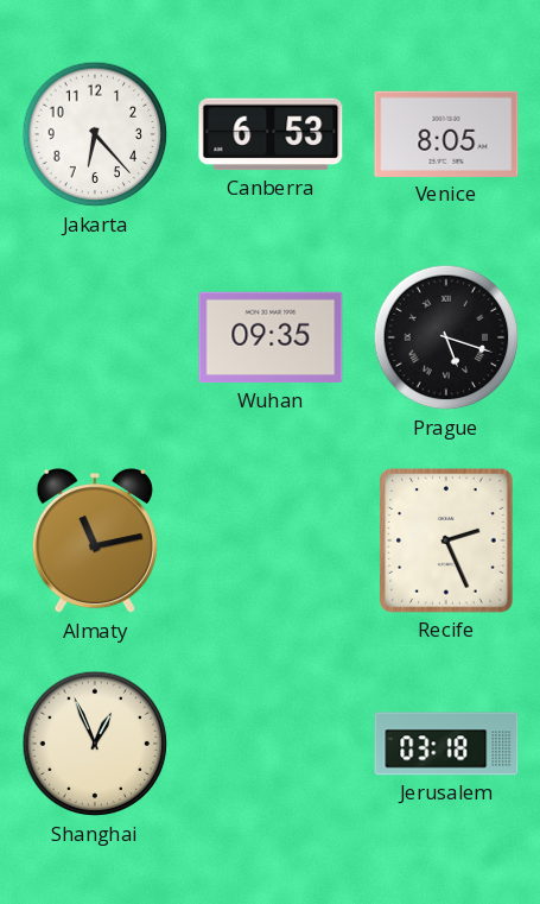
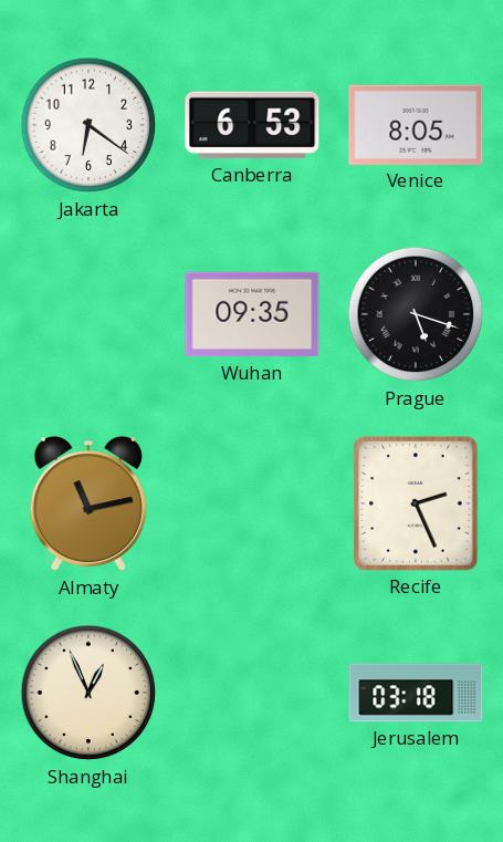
Jakarta: 6:23 -> 6:21 (88, 125)
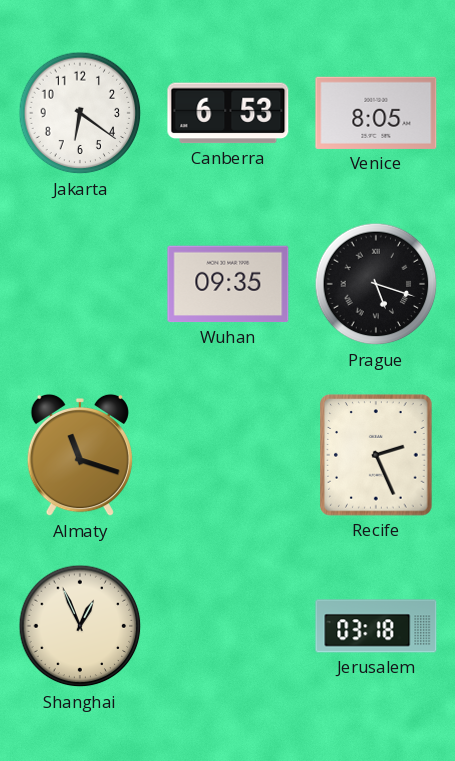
Almaty: 11:13 -> 11:18 (80, 455)
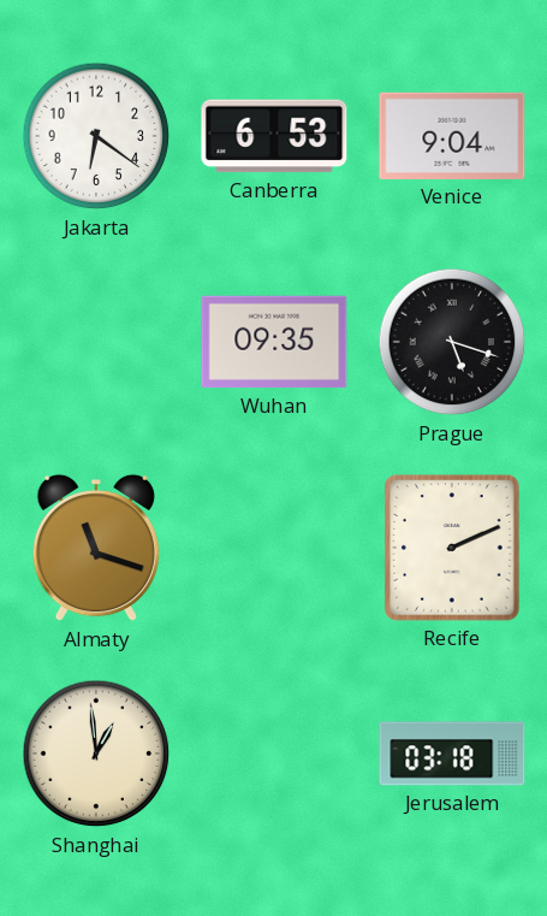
Venice: 8:05 -> 9:04 (452, 136)
Recife: 2:26 -> 2:11 (452, 548)
Shanghai: 12:56 -> 12:59 (96, 754)
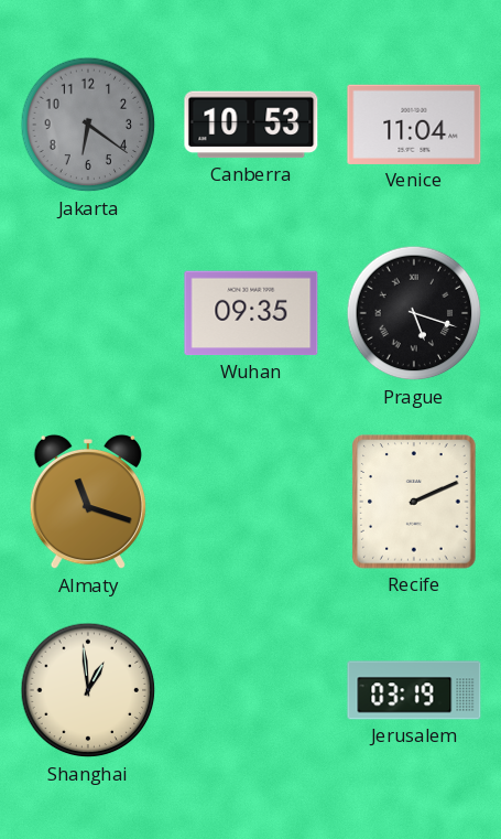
Jakarta dial: white -> grey (88, 125)
Canberra: 6:53 -> 10:53 (251, 125)
Venice: 9:04 -> 11:04 (414, 125)
Jerusalem: 03:18 -> 03:19 (414, 690)
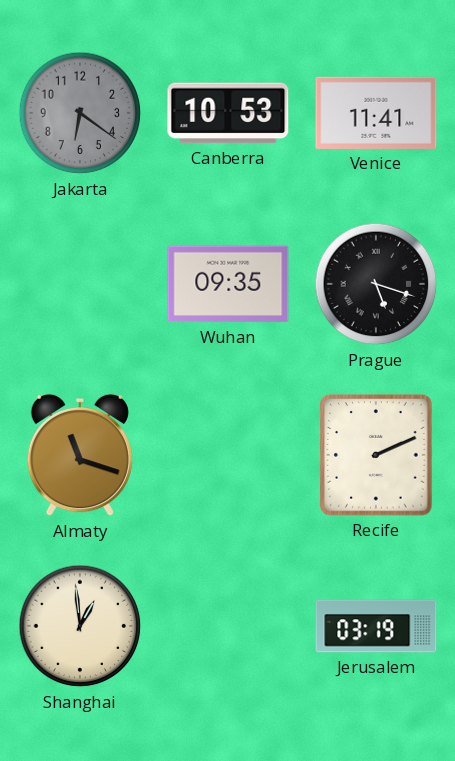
Venice: 11:04 -> 11:41 (376, 113)
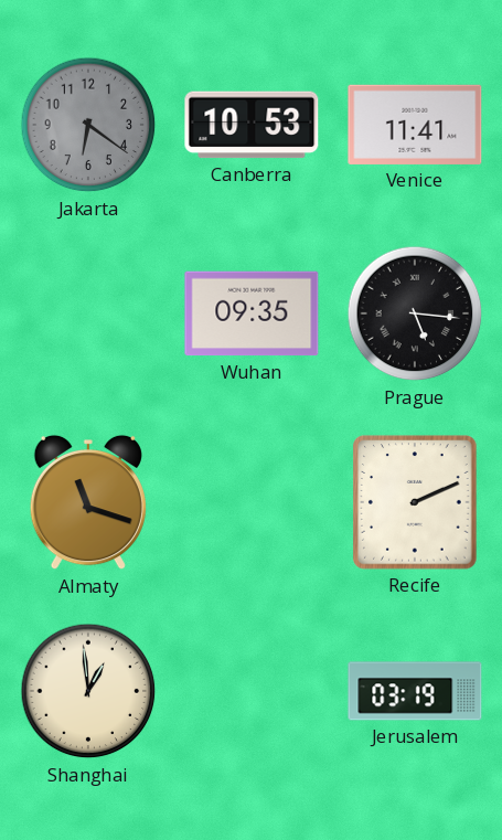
Prague: 5:18 -> 5:16 (415, 313)
